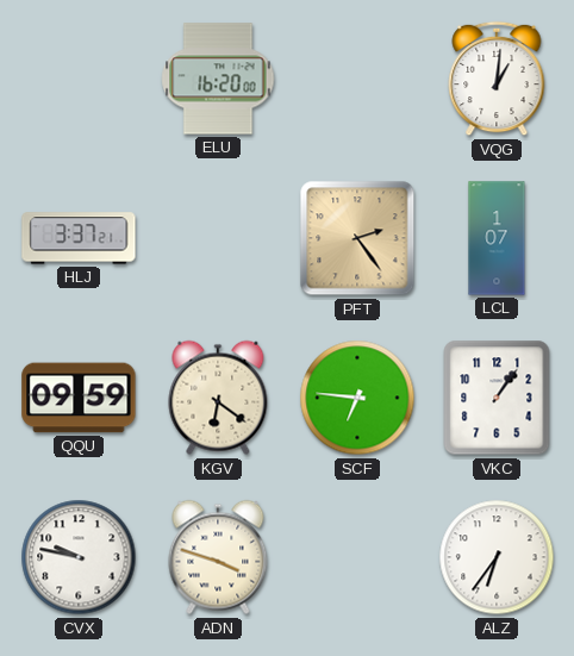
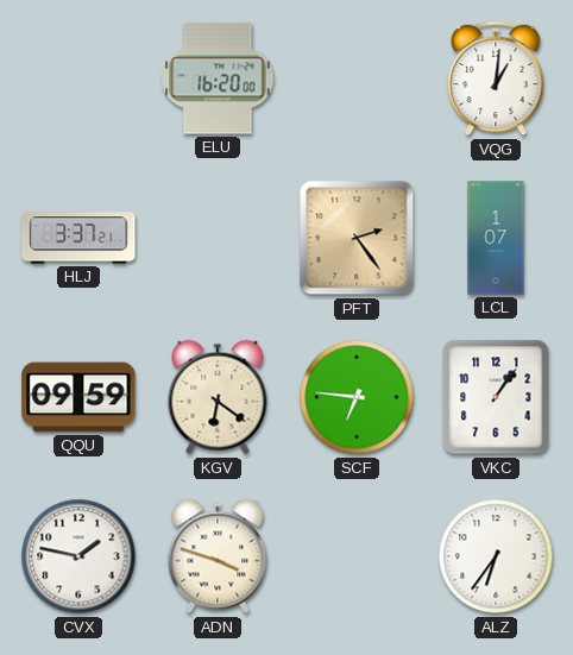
CVX: 9:47 -> 1:47 (78, 556)
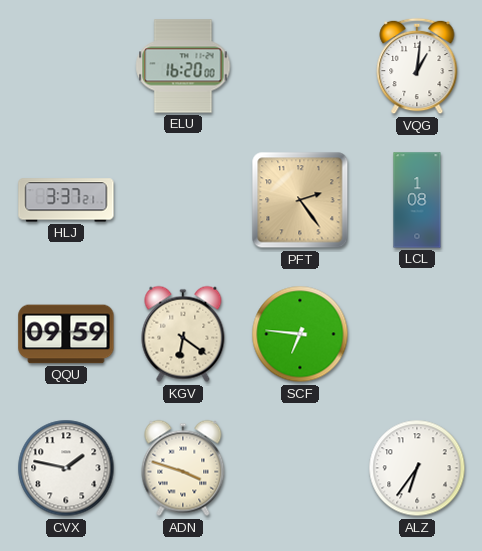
LCL: 1:07 -> 1:08 (417, 200)
VKC: 1:06 -> none (496, 397)
